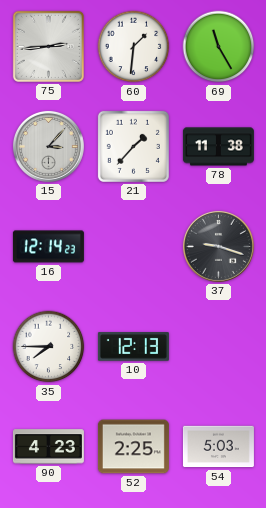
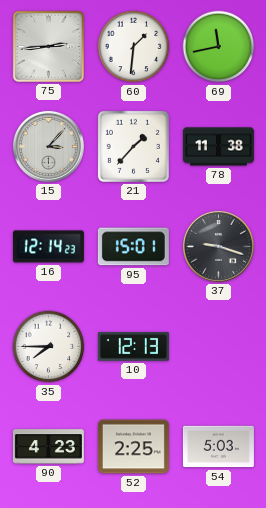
69: 11:25 -> 11:43 (219, 47)
95: none -> 15:01 (133, 247)
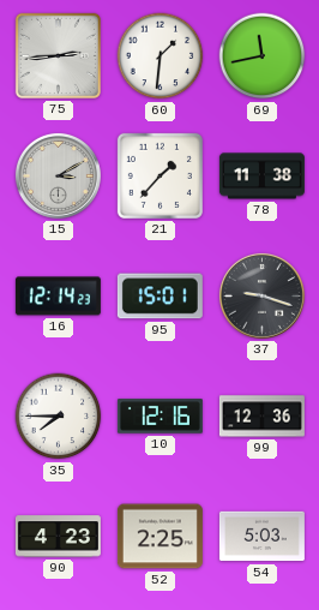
15: 3:07 -> 3:10 (58, 175)
10: 12:13 -> 12:16 (159, 417)
99: none -> 12:36 (261, 417)
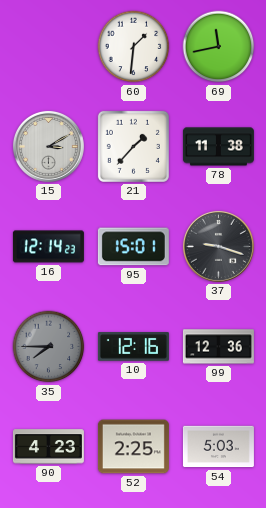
75: 2:44 -> none (58, 55)
35 dial: white -> grey (49, 347)
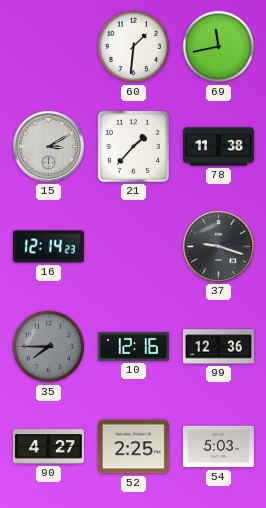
95: 15:01 -> none (133, 247)
90: 4:23 -> 4:27 (48, 447)
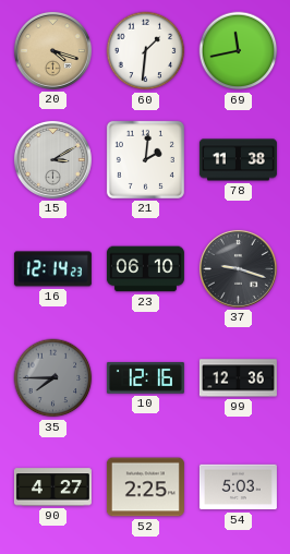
20: none -> 4:18 (52, 50)
21: 1:37 -> 2:01 (145, 159)
23: none -> 06:10 (145, 269)
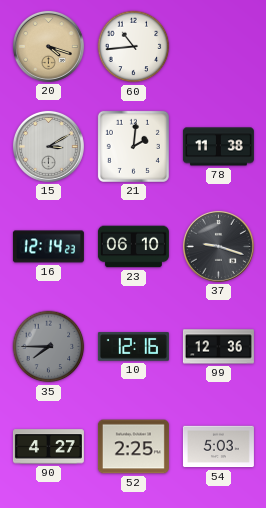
60: 1:31 -> 10:44 (134, 47)
69: 11:43 -> none (239, 51)
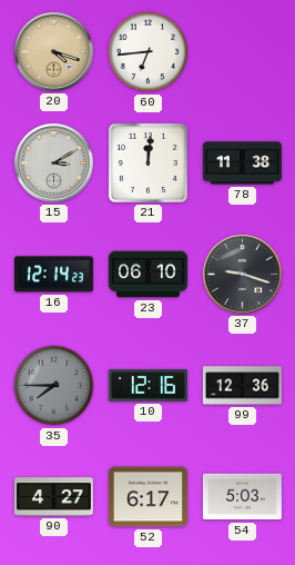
60: 10:44 -> 6:44 (149, 52)
21: 2:01 -> 12:01 (147, 162)
52: 2:25 -> 6:17 (147, 497)
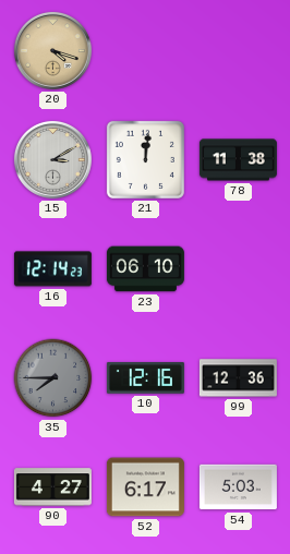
60: 6:44 -> none (149, 52)
37: 9:18 -> none (242, 274)
